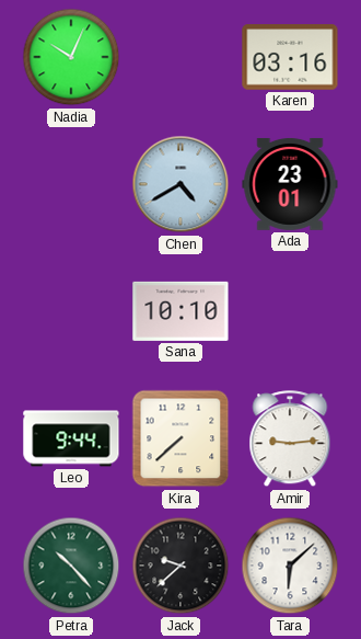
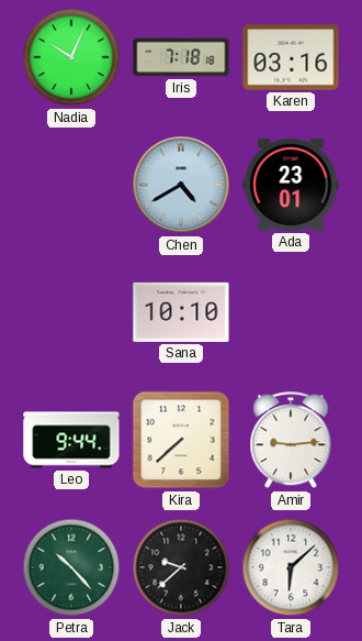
Iris: none -> 7:18 (181, 57)
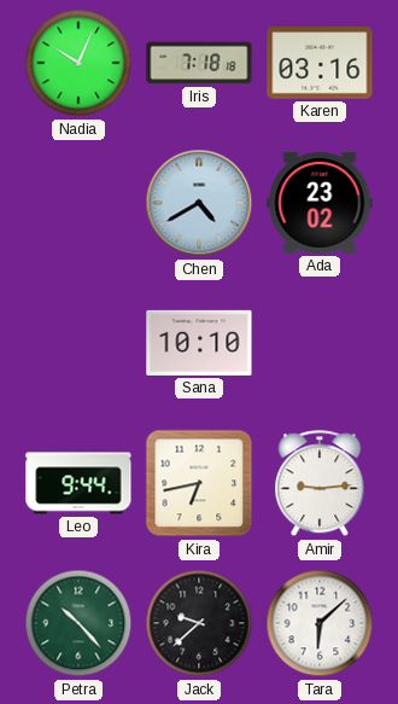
Ada: 23:01 -> 23:02 (320, 203)
Kira: 7:38 -> 6:43 (199, 483)
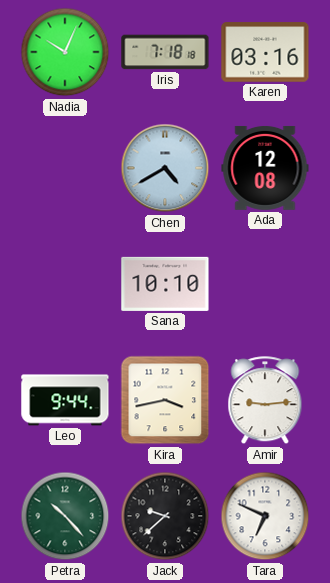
Ada: 23:02 -> 12:08 (265, 168)
Kira: 6:43 -> 3:43 (165, 400)
Tara: 6:08 -> 6:49 (265, 516)
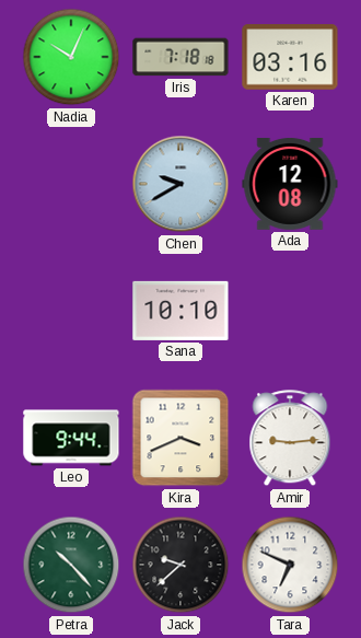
Chen: 4:40 -> 9:40 (180, 184)
Kira: 3:43 -> 3:41 (180, 438)
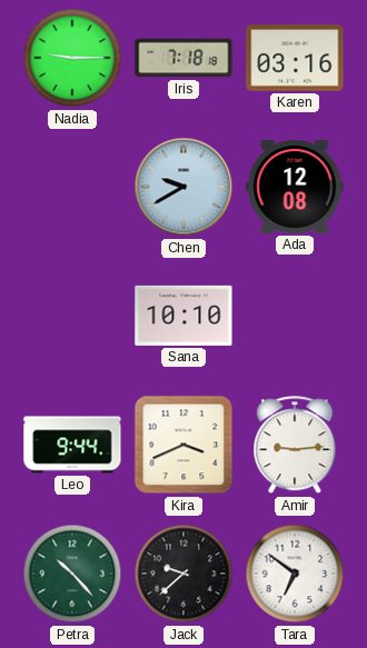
Nadia: 10:04 -> 9:15 (72, 58)
Tara: 6:49 -> 6:51 (295, 574)
